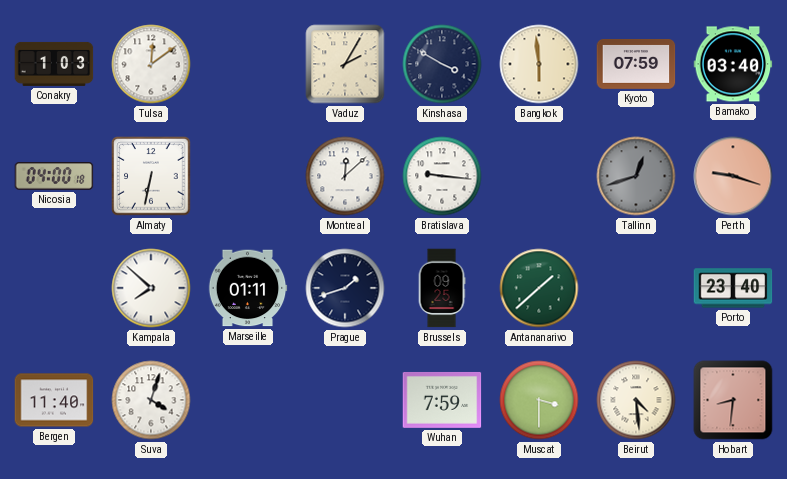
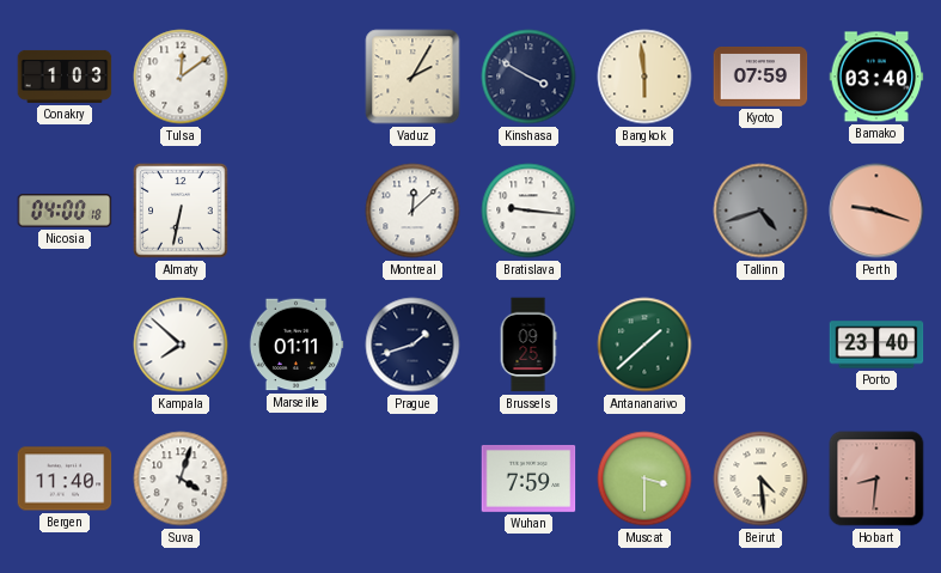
Tallinn: 12:42 -> 4:42 (760, 211)
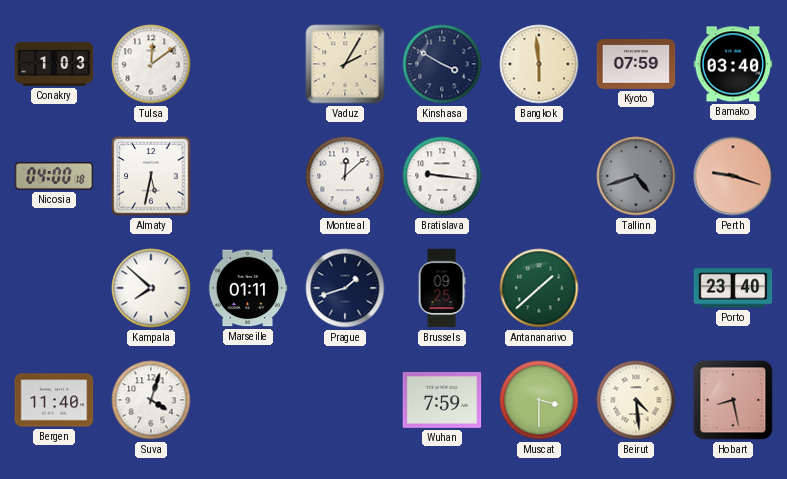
Almaty: 6:32 -> 5:32 (151, 176)
Hobart: 8:31 -> 8:28 (733, 400)
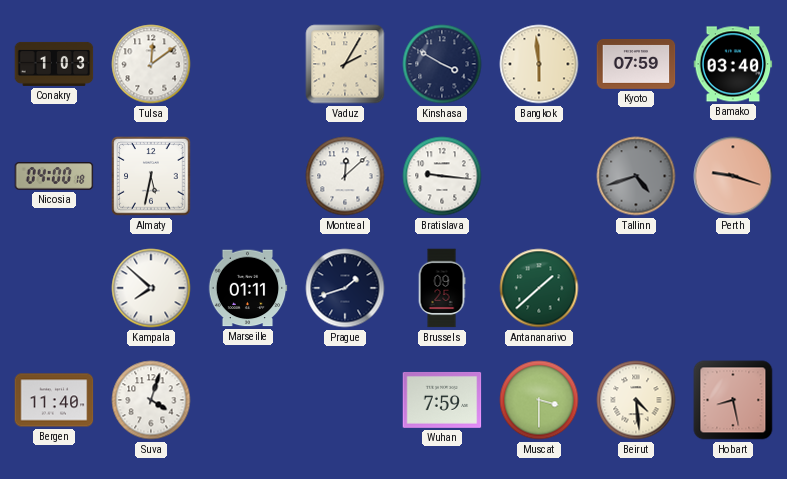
Porto: 23:40 -> none (733, 288)
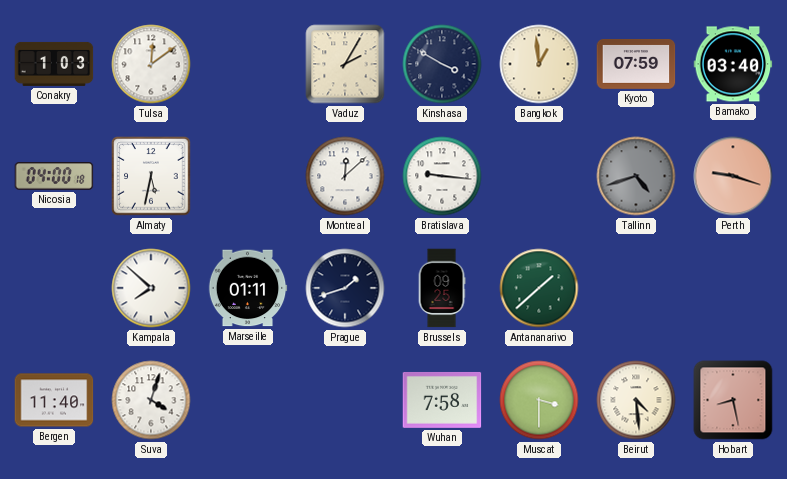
Bangkok: 5:59 -> 12:59 (539, 64)
Wuhan: 7:59 -> 7:58 (442, 400)
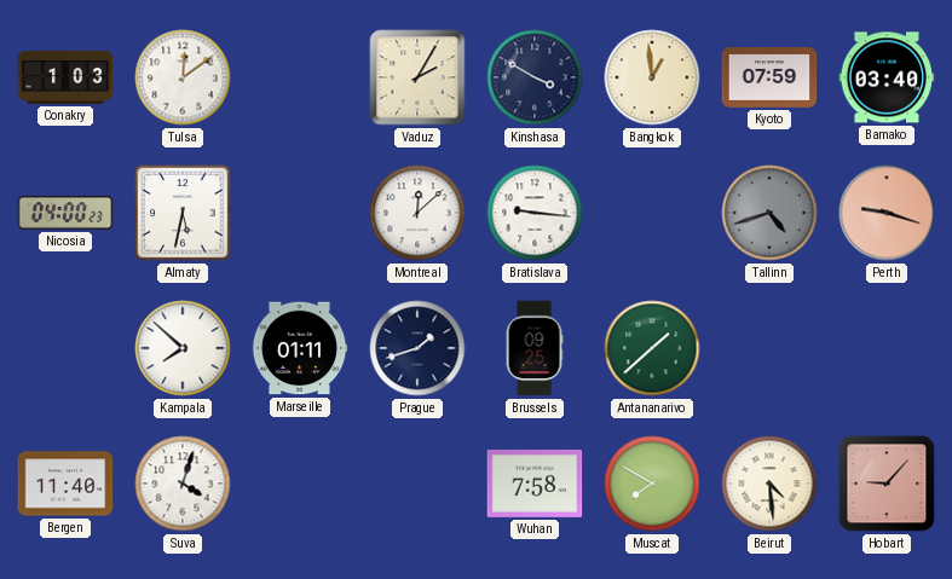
Nicosia: 04:00:18 -> 04:00:23 (65, 213)
Muscat: 3:30 -> 7:50 (652, 484)
Hobart: 8:28 -> 9:07 (887, 484)
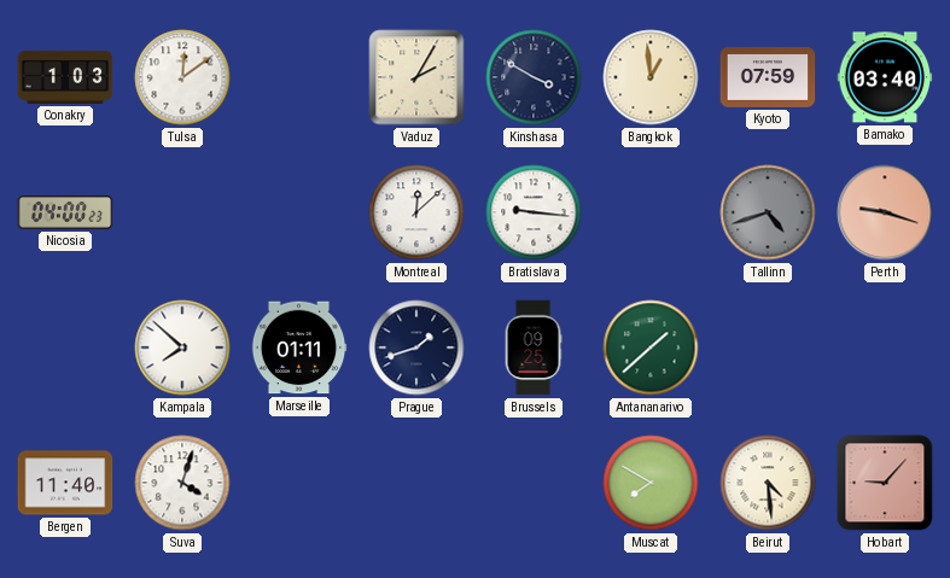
Almaty: 5:32 -> none (183, 213)
Wuhan: 7:58 -> none (535, 484)
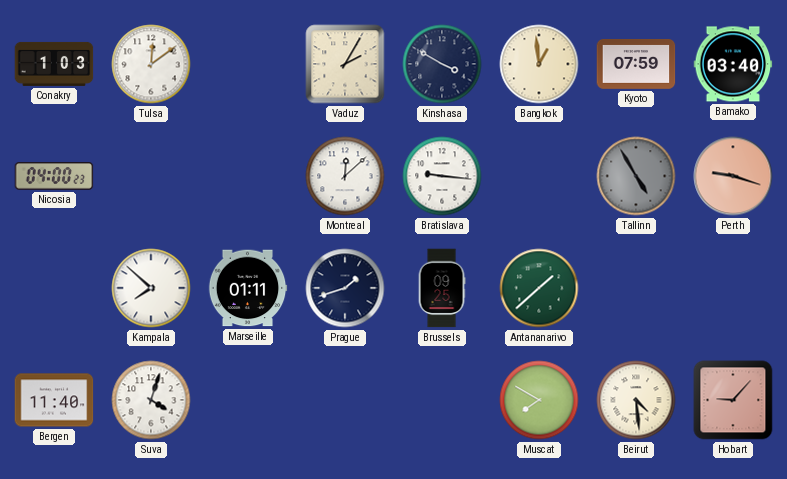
Tallinn: 4:42 -> 4:55 (636, 176)
